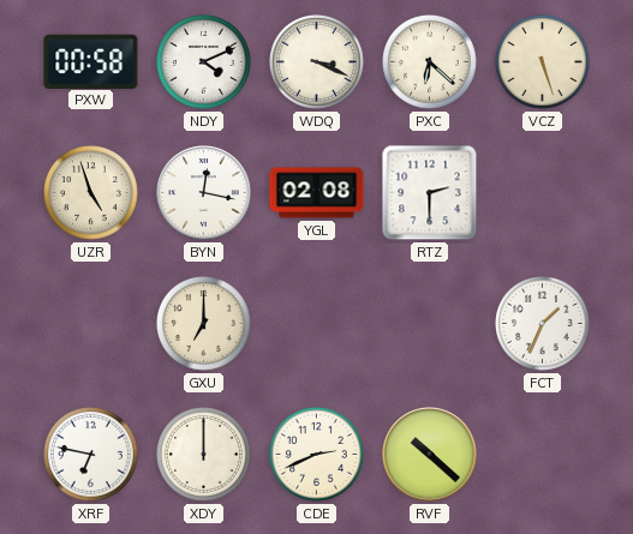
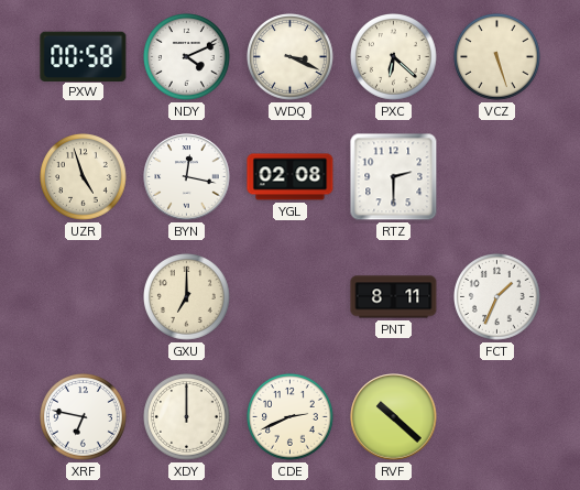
PNT: none -> 8:11 (394, 297)
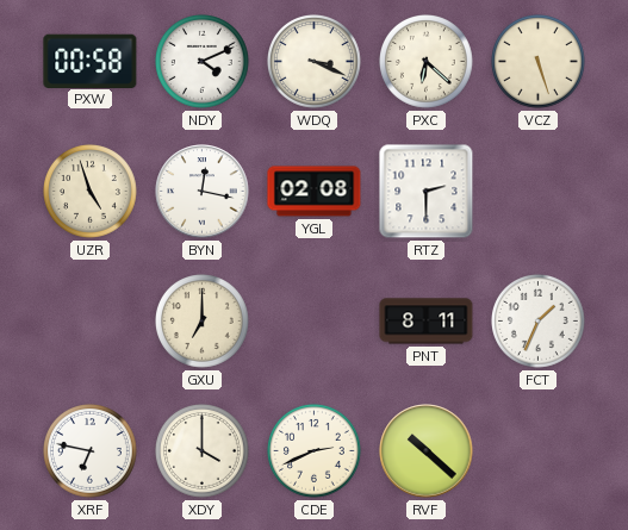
XDY: 12:00 -> 4:00 (203, 451)
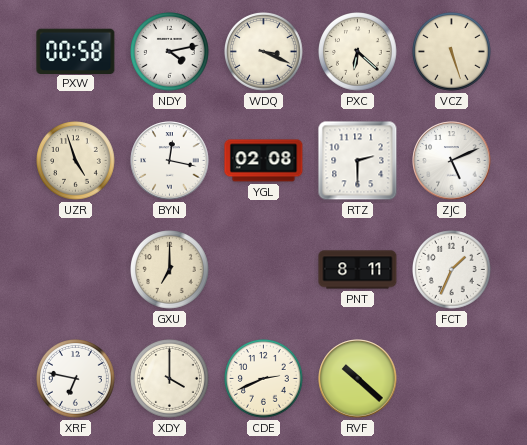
NDY: 4:11 -> 4:13 (170, 52)
ZJC: none -> 5:11 (452, 161)
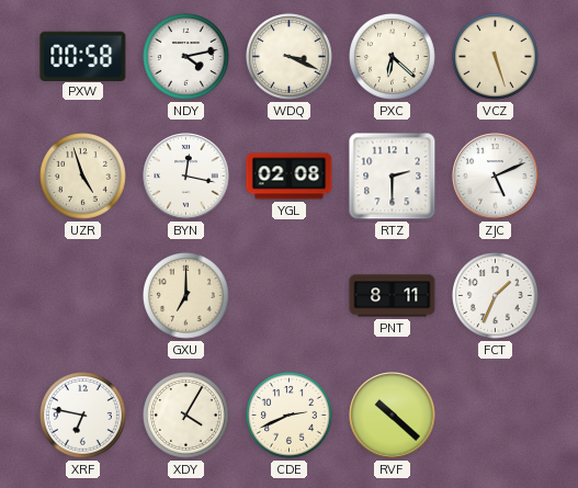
XDY: 4:00 -> 4:05 (186, 416)
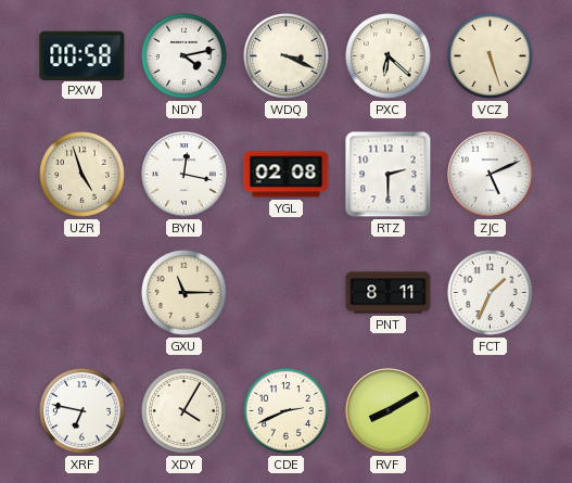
GXU: 7:00 -> 11:15 (185, 293)
RVF: 10:22 -> 8:10 (389, 411)
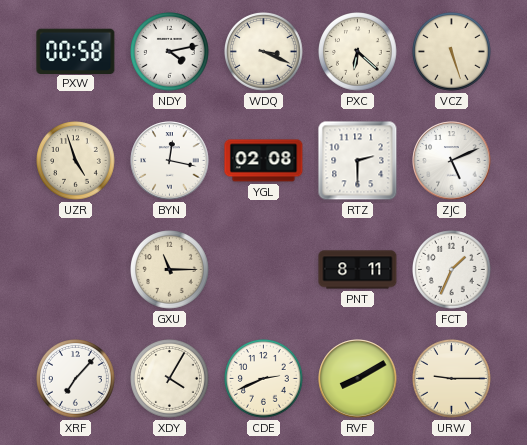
XRF: 6:47 -> 7:07 (76, 379)
URW: none -> 9:15 (452, 379)
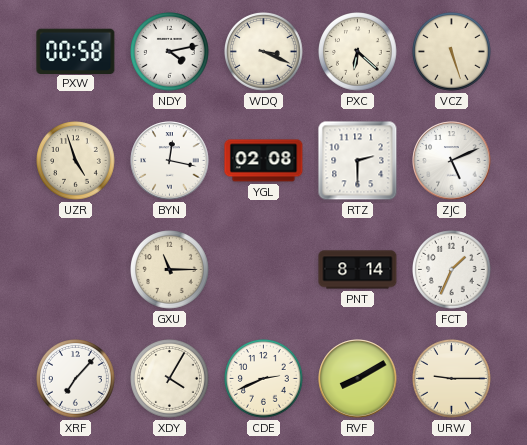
PNT: 8:11 -> 8:14 (358, 270)
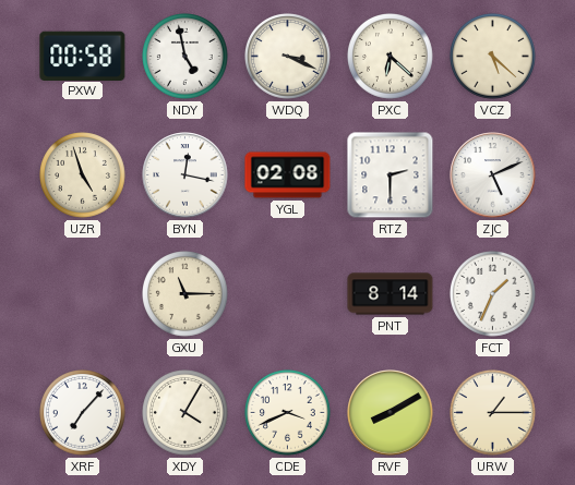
NDY: 4:13 -> 4:58 (185, 57)
VCZ: 5:27 -> 5:22 (493, 57)
CDE: 2:41 -> 3:41 (288, 413)
URW: 9:15 -> 1:15 (493, 413)
